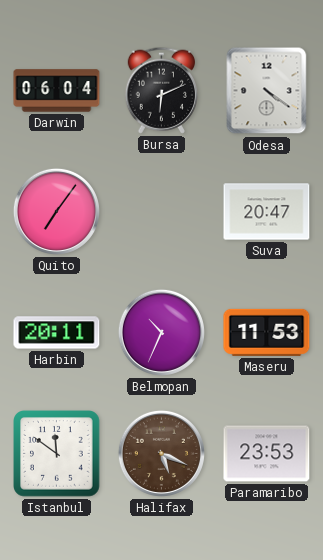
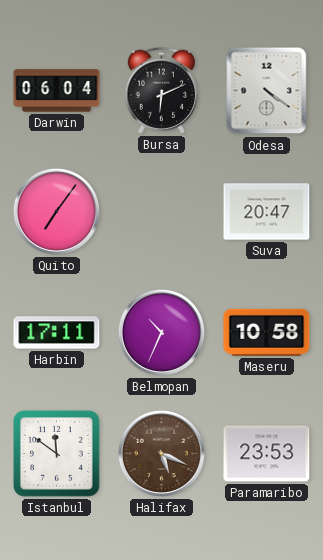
Harbin: 20:11 -> 17:11 (57, 333)
Maseru: 11:53 -> 10:58 (267, 332)
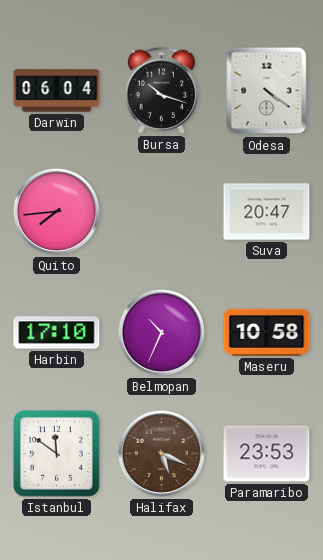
Bursa: 6:11 -> 10:18 (161, 90)
Quito: 7:06 -> 7:44 (56, 211)
Harbin: 17:11 -> 17:10 (57, 333)
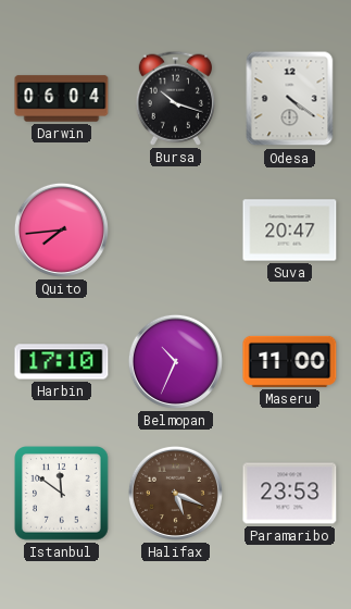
Maseru: 10:58 -> 11:00 (290, 361)
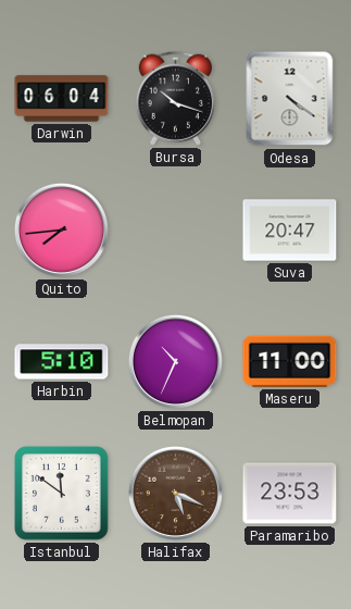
Harbin: 17:10 -> 5:10 (62, 362)
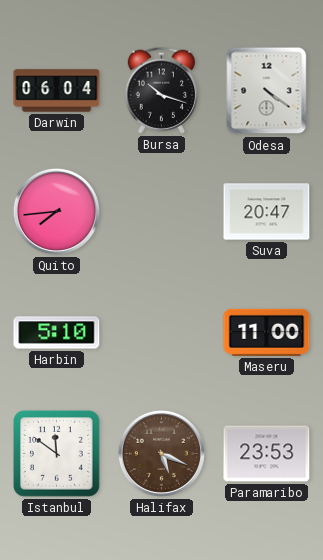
Belmopan: 10:34 -> none (175, 361)
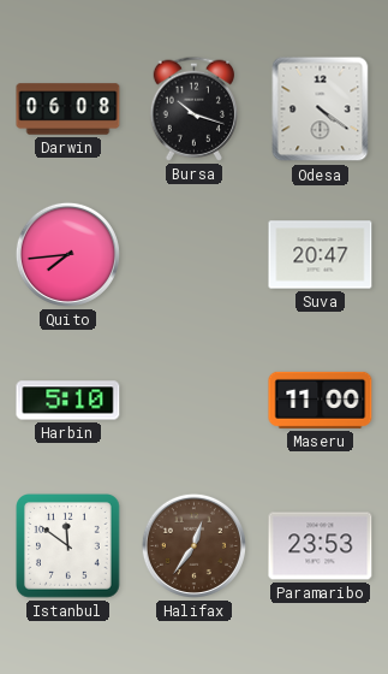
Darwin: 06:04 -> 06:08 (68, 110)
Halifax: 5:19 -> 12:36 (193, 545)
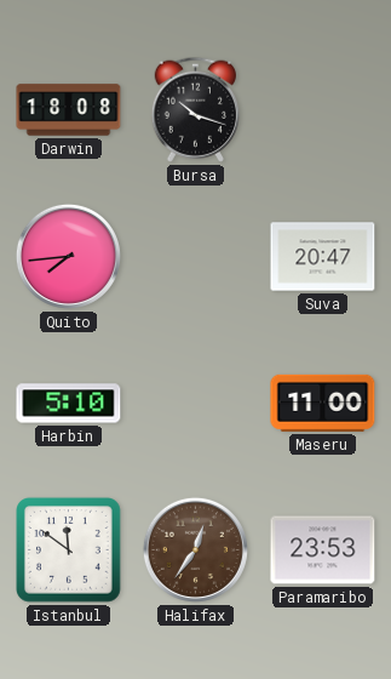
Darwin: 06:08 -> 18:08 (69, 110)
Odesa: 4:21 -> none (321, 110)
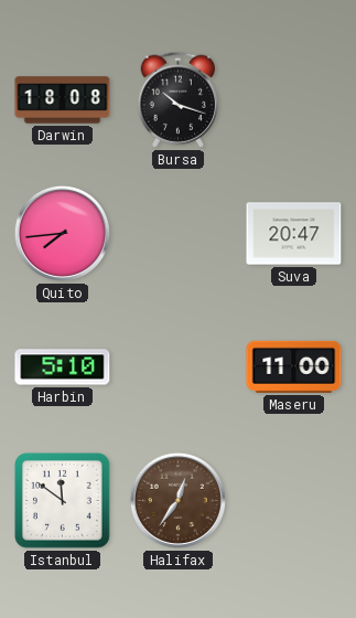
Paramaribo: 23:53 -> none (323, 550)
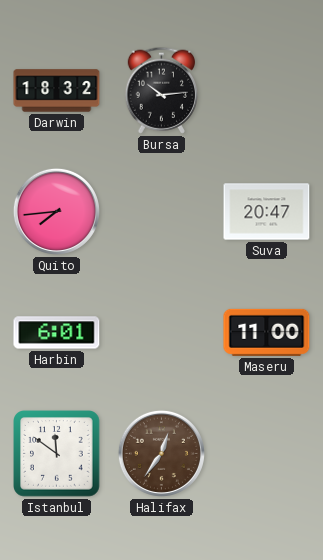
Darwin: 18:08 -> 18:32 (57, 91)
Bursa: 10:18 -> 10:14 (161, 90)
Harbin: 5:10 -> 6:01 (57, 333)
